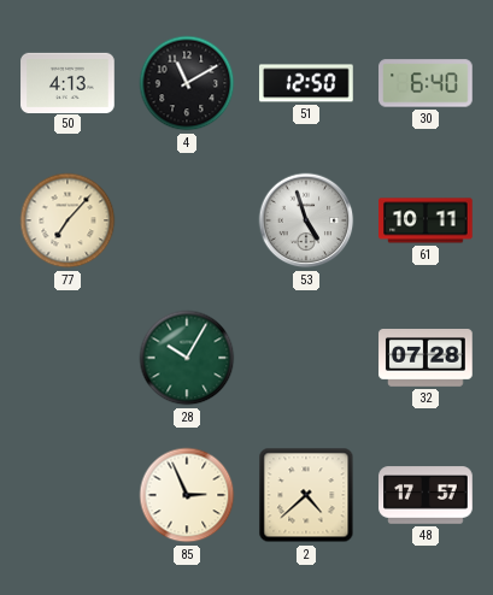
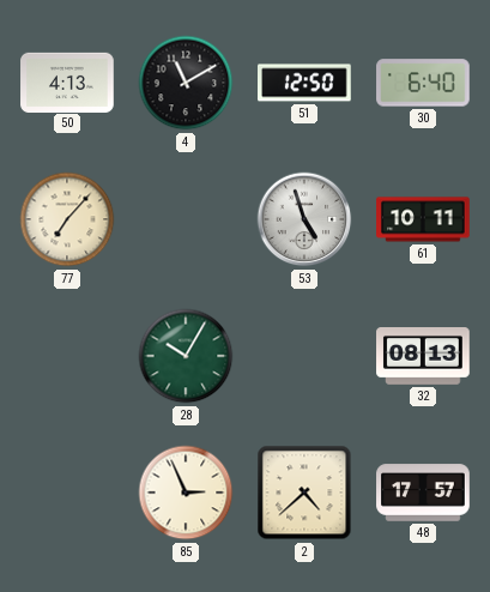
32: 07:28 -> 08:13 (423, 357)
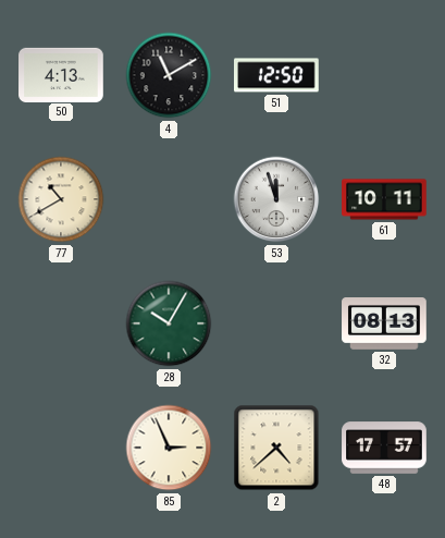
30: 6:40 -> none (423, 83)
77: 7:07 -> 10:40 (61, 199)
53: 4:57 -> 11:57 (276, 199)
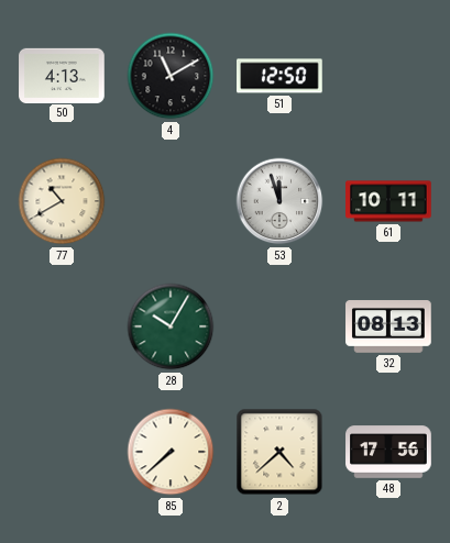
85: 2:56 -> 7:38 (171, 452)
48: 17:57 -> 17:56 (388, 452)
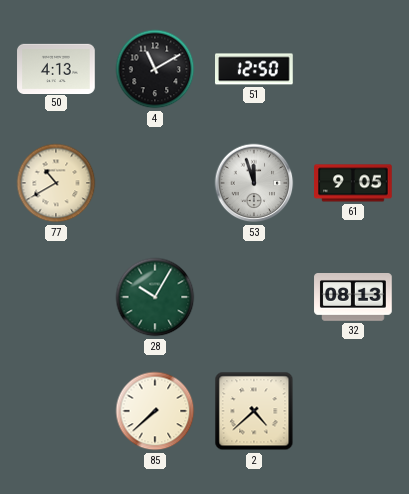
61: 10:11 -> 9:05 (353, 183)
48: 17:56 -> none (388, 452)
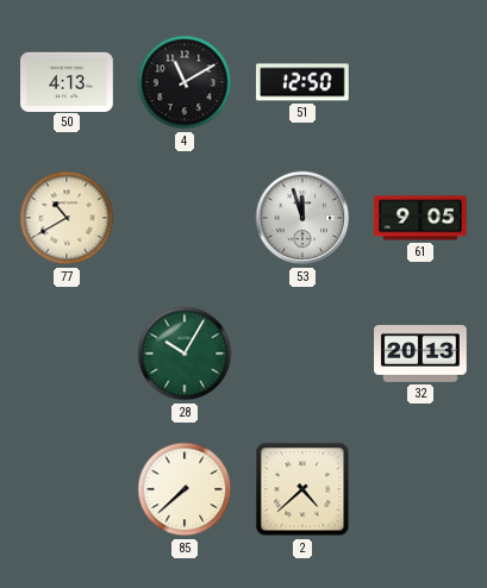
32: 08:13 -> 20:13 (420, 355)
